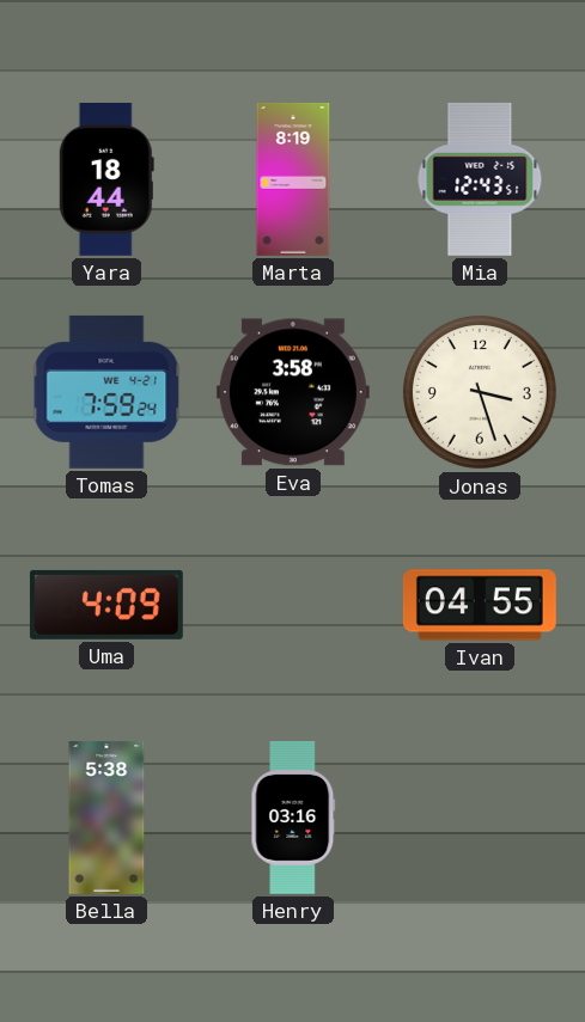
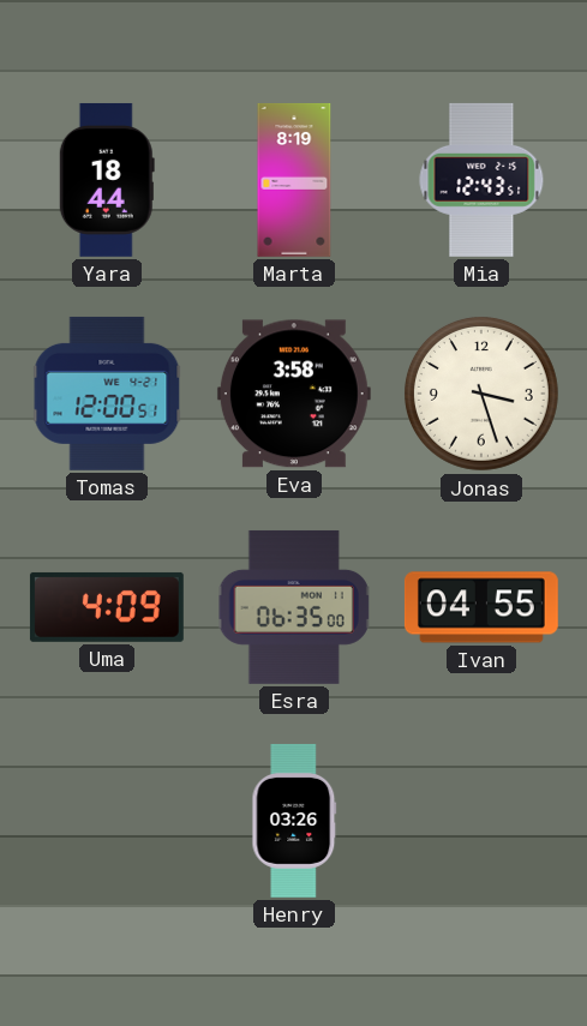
Tomas: 7:59 -> 12:00 (107, 394)
Esra: none -> 06:35 (294, 607)
Bella: 5:38 -> none (106, 818)
Henry: 03:16 -> 03:26 (294, 821)
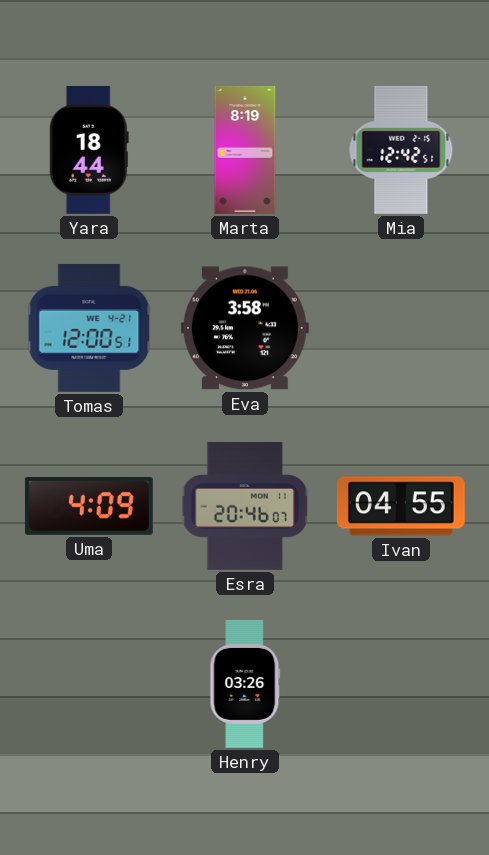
Mia: 12:43 -> 12:42 (401, 150)
Jonas: 3:27 -> none (481, 394)
Esra: 06:35 -> 20:46 (245, 506)
